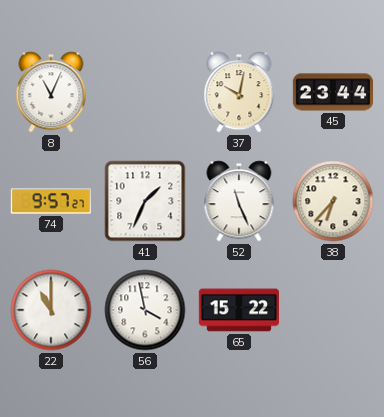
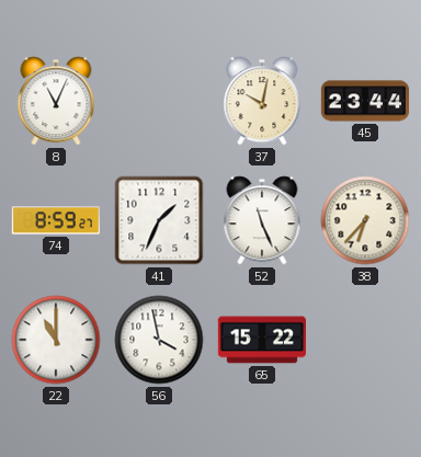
74: 9:57 -> 8:59 (55, 220)
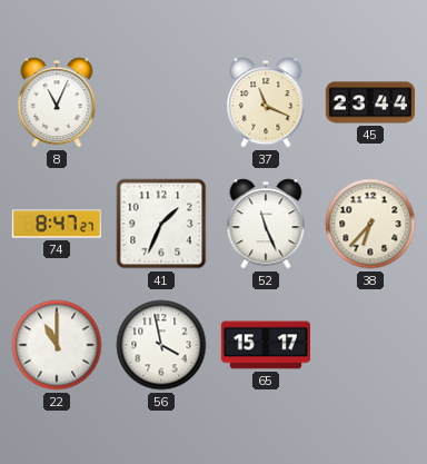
37: 10:02 -> 11:19 (266, 102)
74: 8:59 -> 8:47 (56, 224)
65: 15:22 -> 15:17 (265, 345)
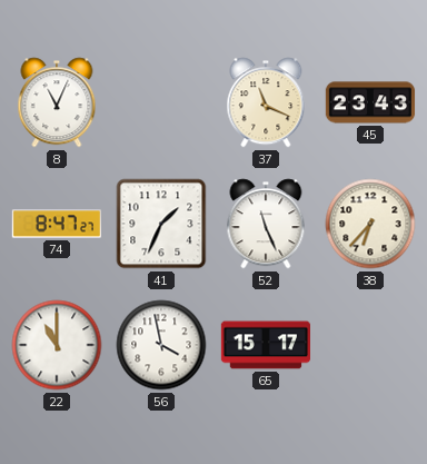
45: 23:44 -> 23:43 (370, 102)
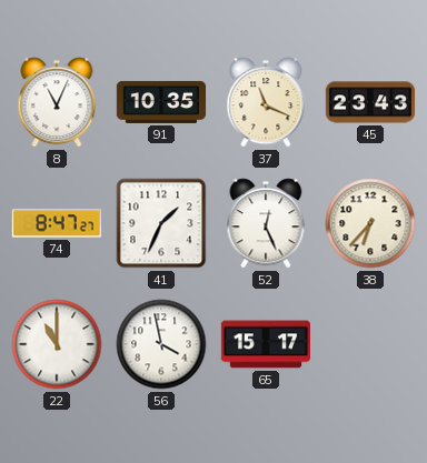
91: none -> 10:35 (161, 102)
52: 11:26 -> 12:26 (266, 223)
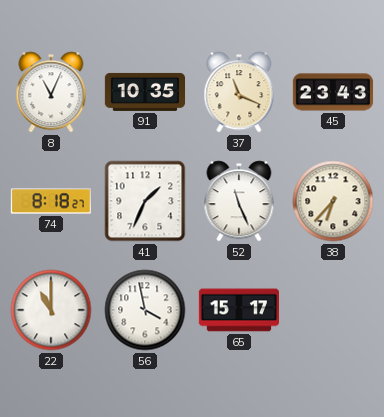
74: 8:47 -> 8:18 (50, 201)
52: 12:26 -> 11:26 (239, 201)
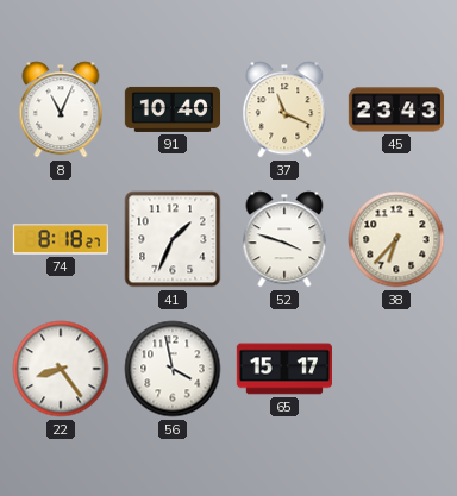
91: 10:35 -> 10:40 (173, 109)
52: 11:26 -> 3:48 (284, 239)
22: 11:00 -> 8:24 (61, 369)
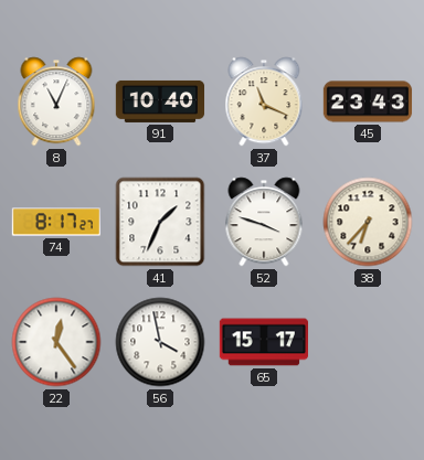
74: 8:18 -> 8:17 (55, 222)
22: 8:24 -> 12:24 (56, 342)
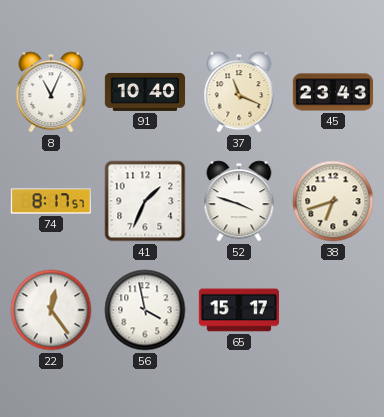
74: 8:17:27 -> 8:17:57 (50, 201)
38: 6:37 -> 6:42 (333, 201)
